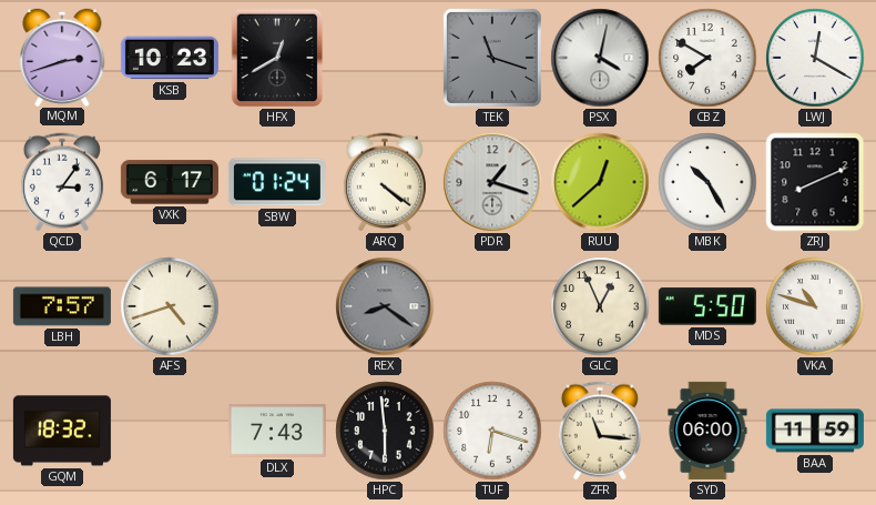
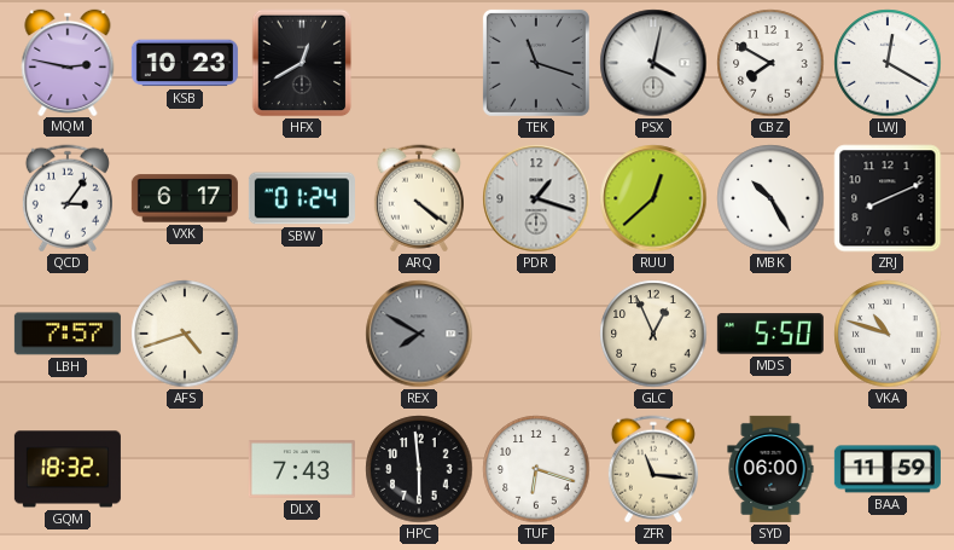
MQM: 2:42 -> 2:47 (68, 62)
REX: 8:21 -> 7:50 (419, 334)
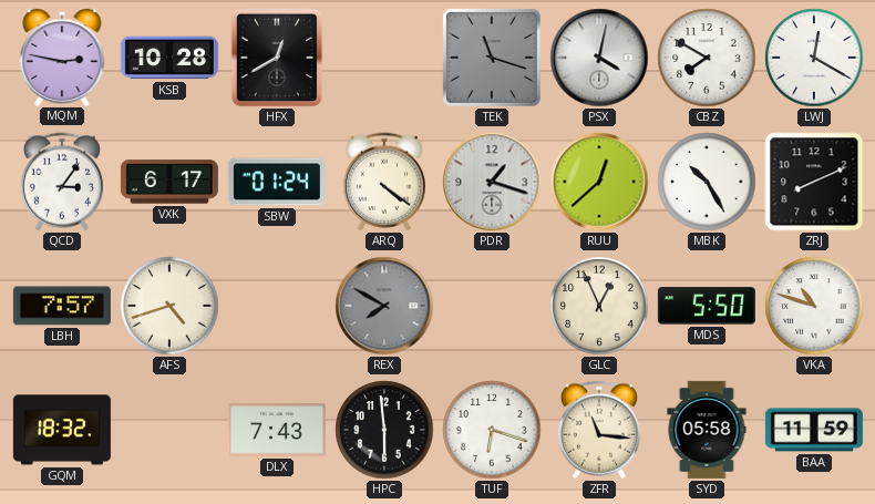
KSB: 10:23 -> 10:28 (169, 58)
SYD: 06:00 -> 05:58 (707, 430)
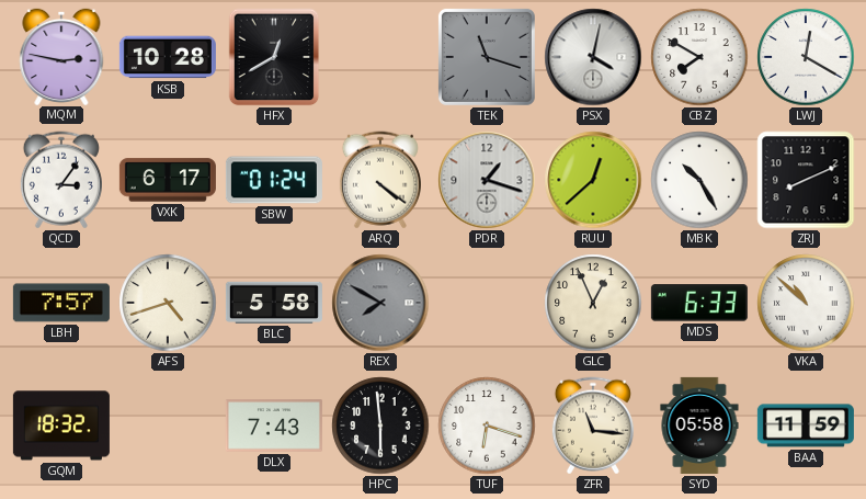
BLC: none -> 5:58 (274, 303)
MDS: 5:50 -> 6:33 (699, 303)
VKA: 10:48 -> 10:52 (806, 303)
